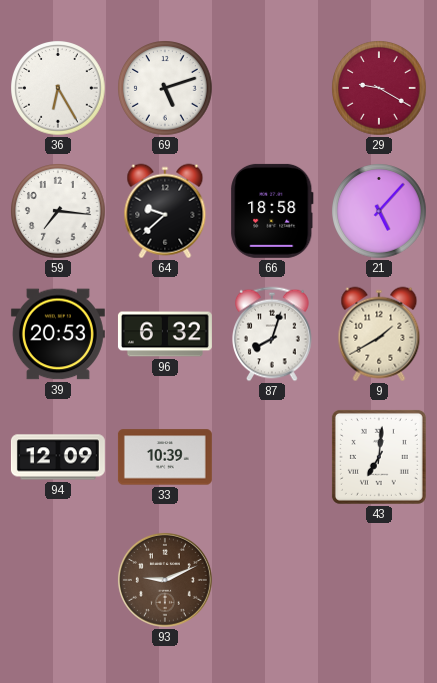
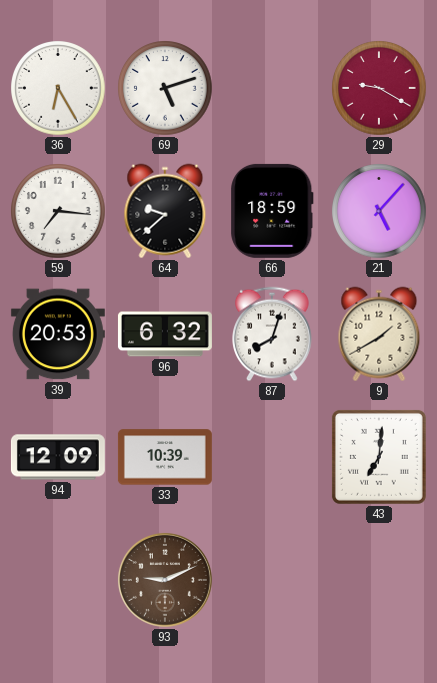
66: 18:58 -> 18:59 (272, 211)
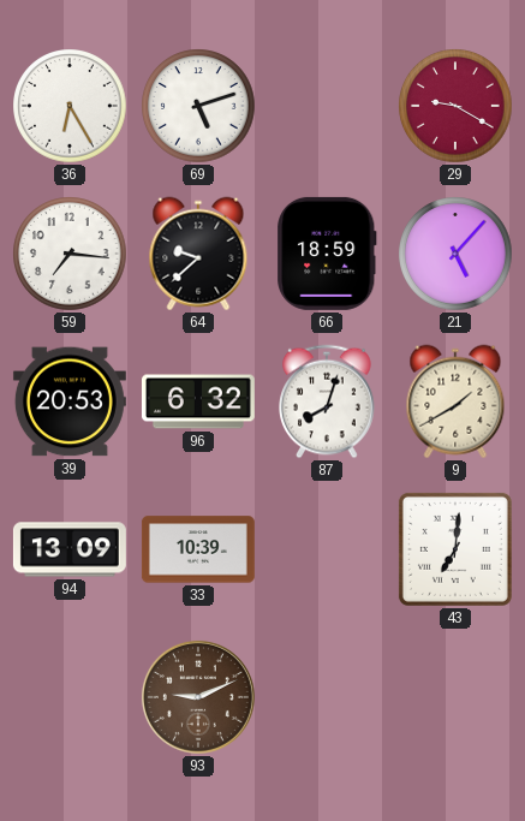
94: 12:09 -> 13:09 (70, 549)
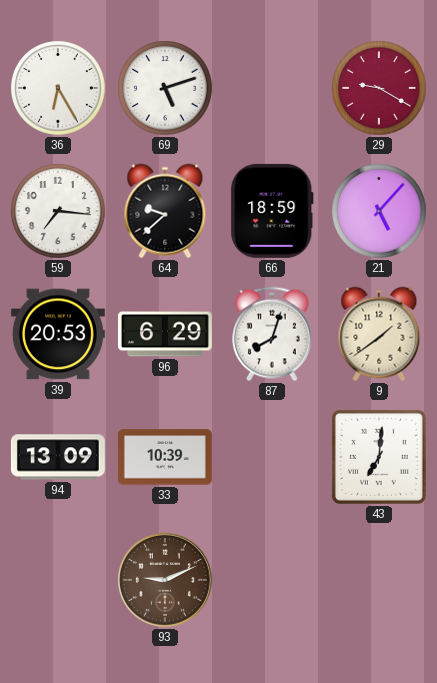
96: 6:32 -> 6:29 (165, 334)
9: 1:40 -> 1:39 (379, 334)
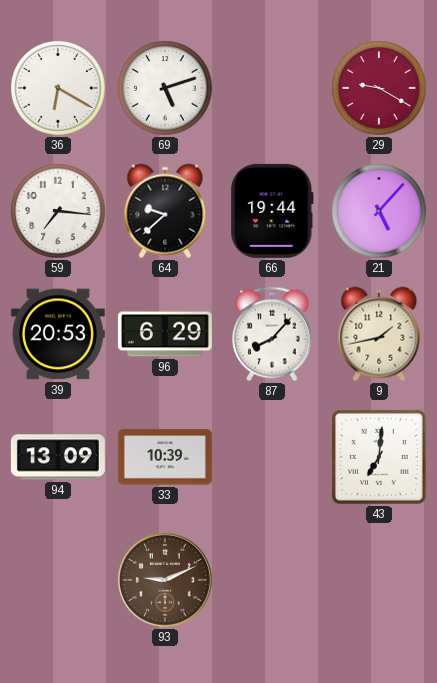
36: 6:25 -> 6:20 (58, 88)
66: 18:59 -> 19:44 (272, 211)
87: 8:03 -> 8:07 (272, 334)
9: 1:39 -> 1:43 (379, 334)
